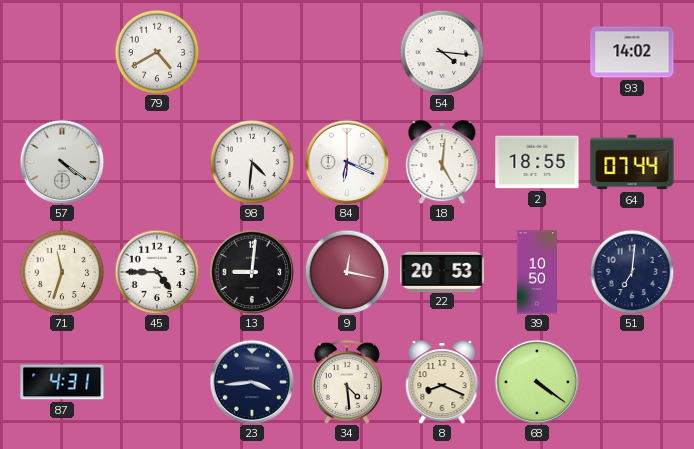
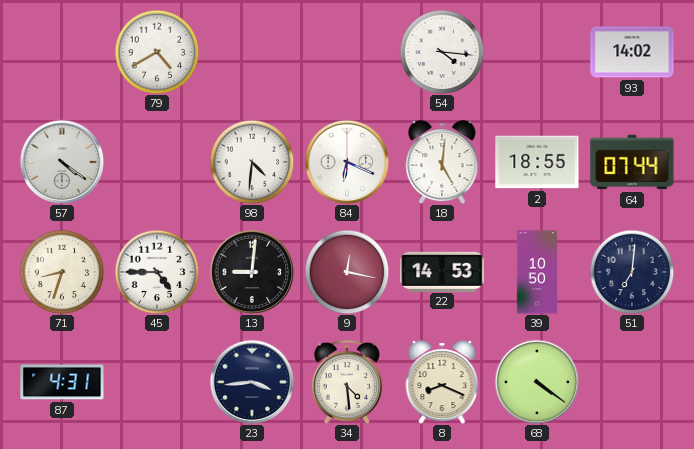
71: 11:33 -> 8:33 (62, 272)
22: 20:53 -> 14:53 (442, 271)
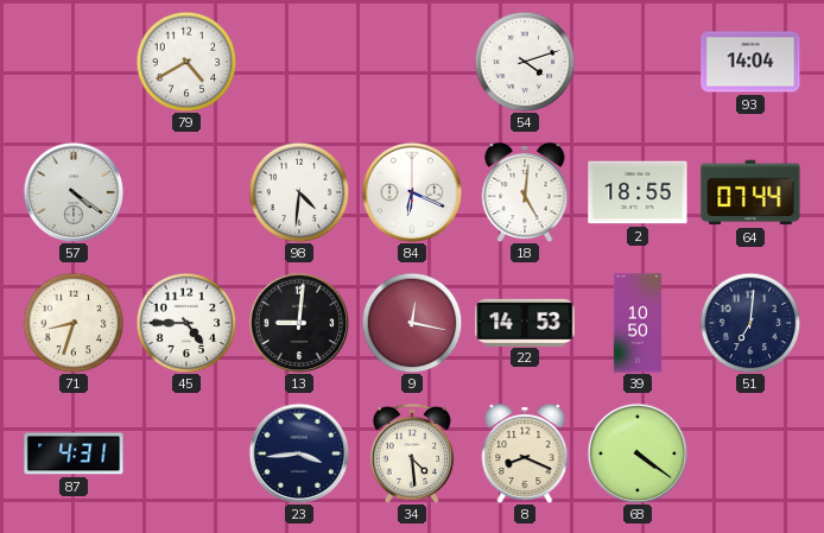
54: 4:16 -> 4:12 (525, 62)
93: 14:02 -> 14:04 (750, 62)
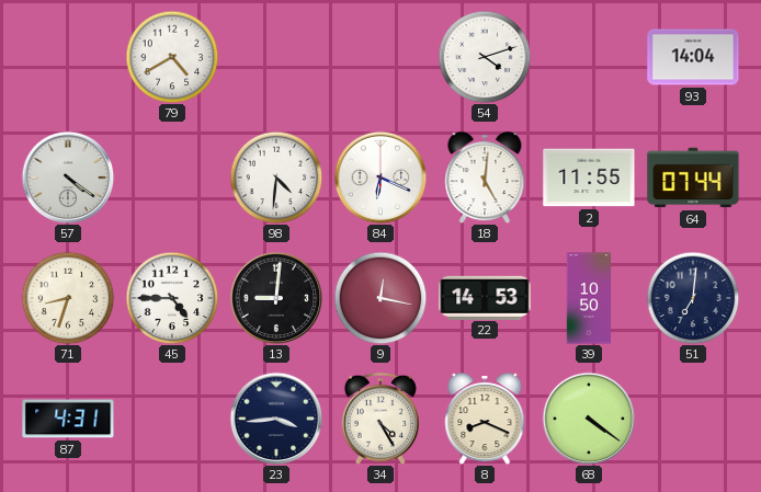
2: 18:55 -> 11:55 (589, 178)
34: 4:29 -> 4:25 (380, 419)
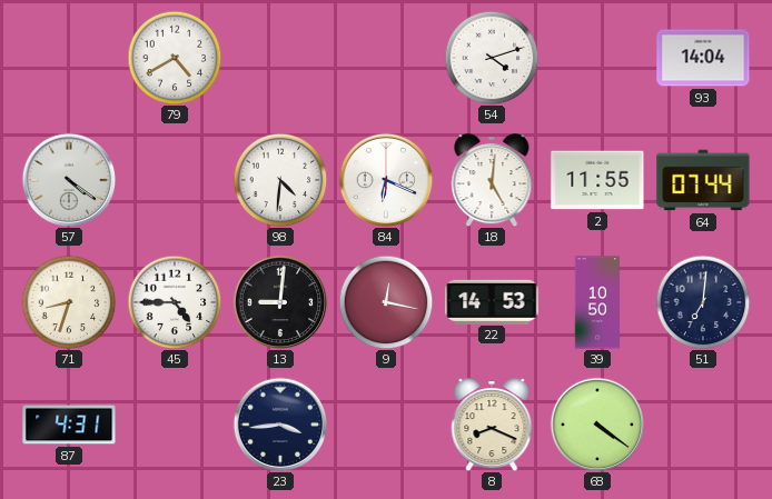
34: 4:25 -> none (380, 419)
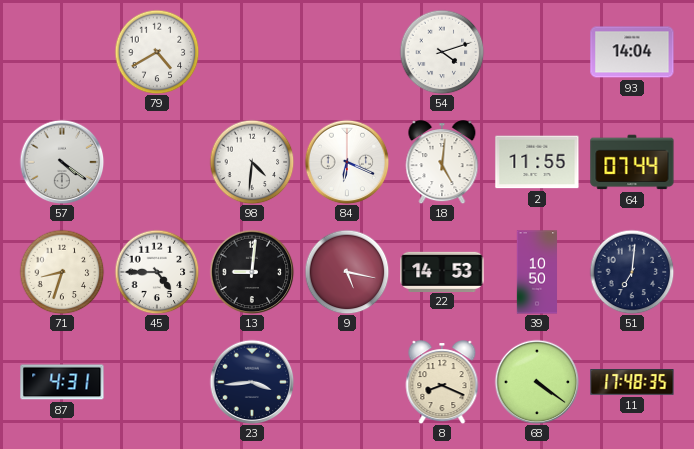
9: 12:17 -> 5:17 (347, 272)
11: none -> 17:48 (632, 382)
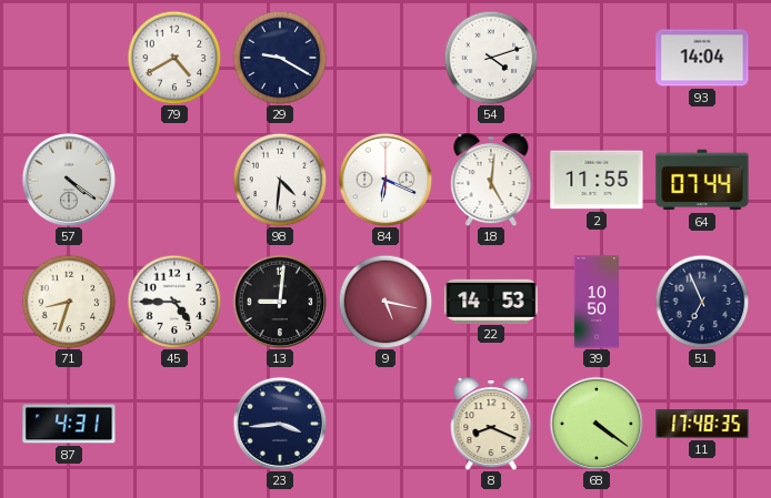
29: none -> 9:20 (280, 58)
51: 7:01 -> 6:56 (702, 302)
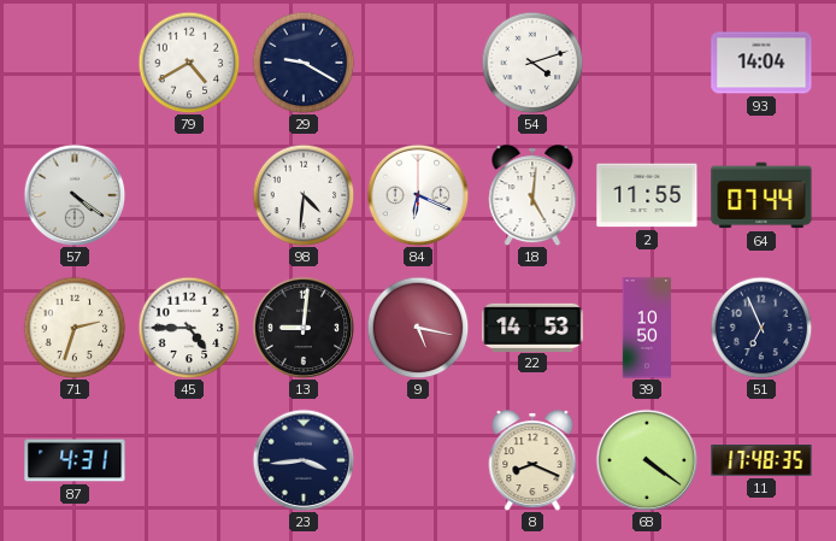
71: 8:33 -> 2:33 (75, 328)
